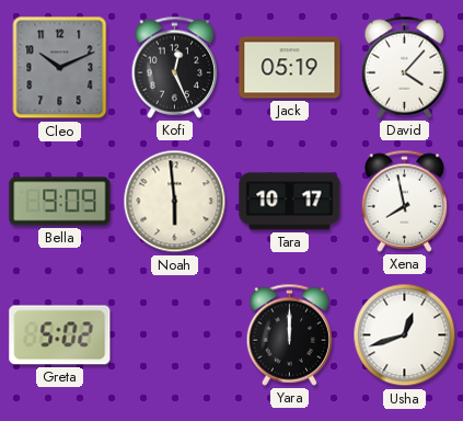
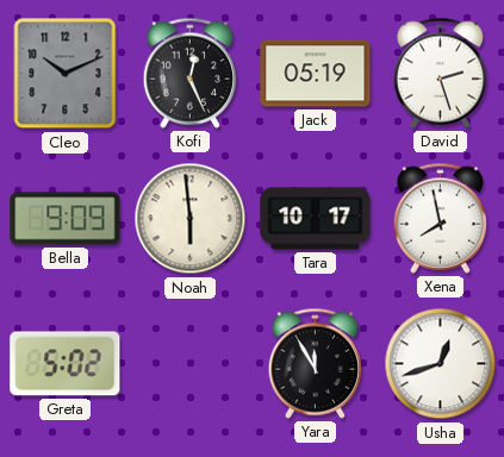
David: 4:07 -> 2:27 (441, 73)
Yara: 12:00 -> 11:55 (316, 363)
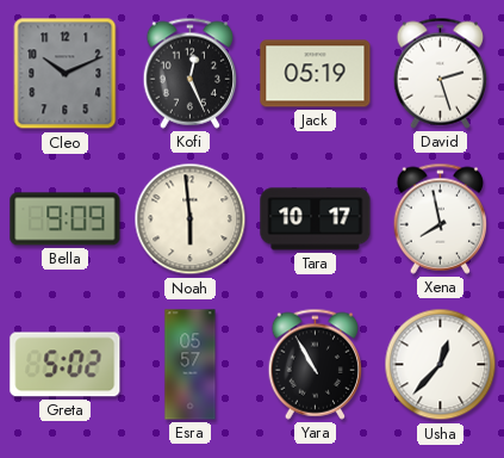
Esra: none -> 05:57 (191, 365)
Yara: 11:55 -> 10:55 (316, 364)
Usha: 12:42 -> 12:37 (441, 365)
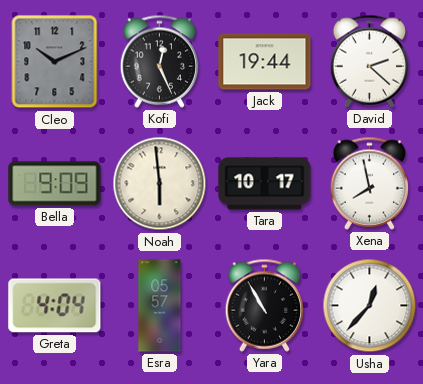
Jack: 05:19 -> 19:44 (265, 62)
David: 2:27 -> 2:22 (370, 61)
Greta: 5:02 -> 4:04 (55, 306)
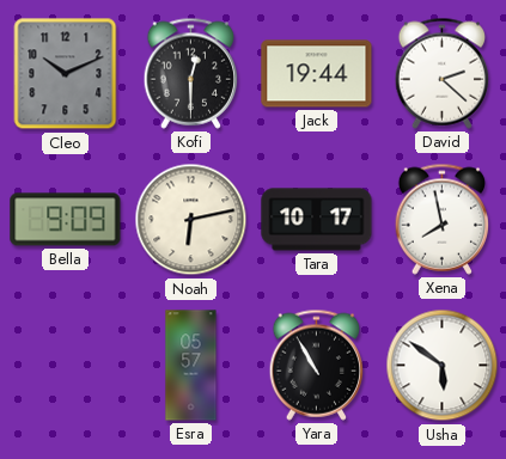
Kofi: 12:26 -> 12:30 (191, 73)
Noah: 5:59 -> 6:13 (191, 220)
Greta: 4:04 -> none (55, 306)
Usha: 12:37 -> 5:51 (443, 366)
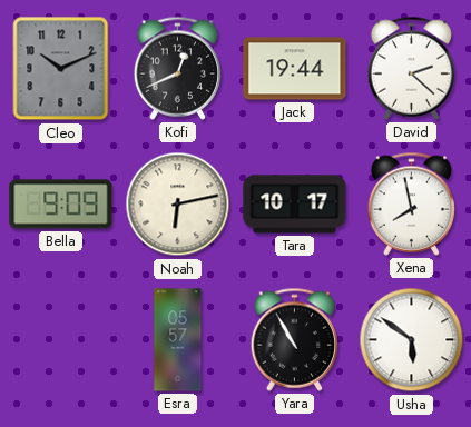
Kofi: 12:30 -> 12:41 (178, 68)
